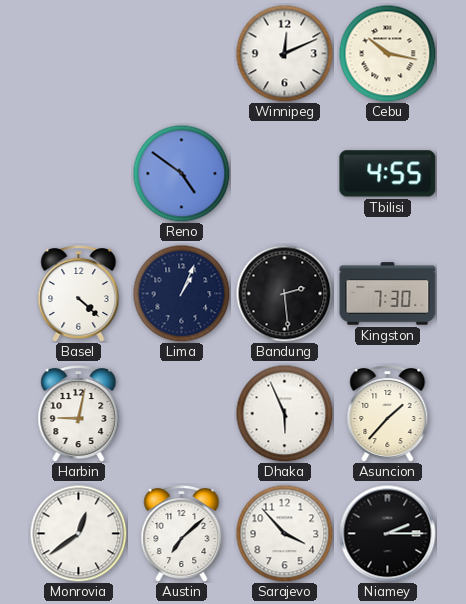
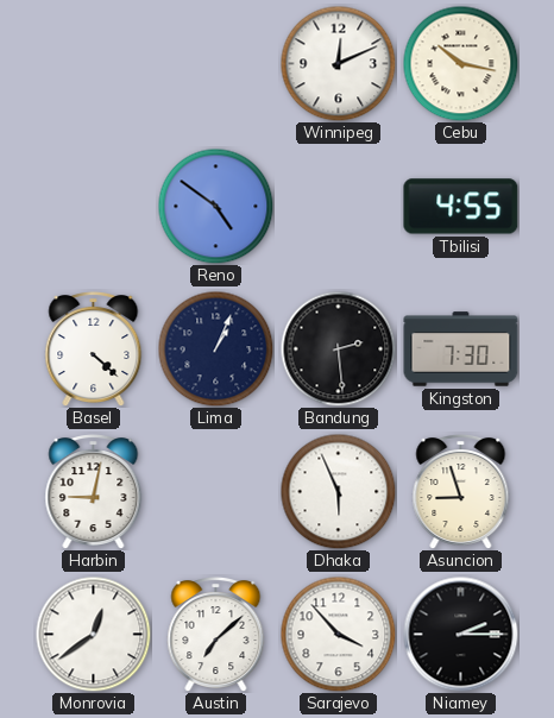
Asuncion: 1:37 -> 8:57 (461, 492)
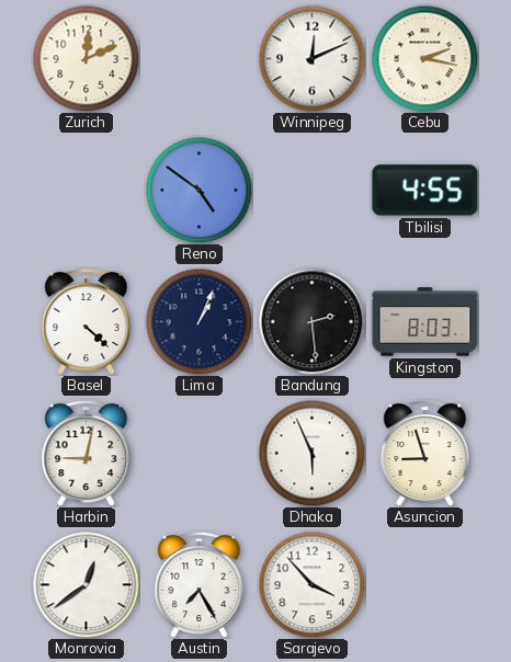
Zurich: none -> 12:11 (86, 58)
Cebu: 10:17 -> 2:17 (424, 58)
Kingston: 7:30 -> 8:03 (425, 322)
Austin: 7:08 -> 7:25 (200, 585)
Niamey: 2:15 -> none (461, 635)
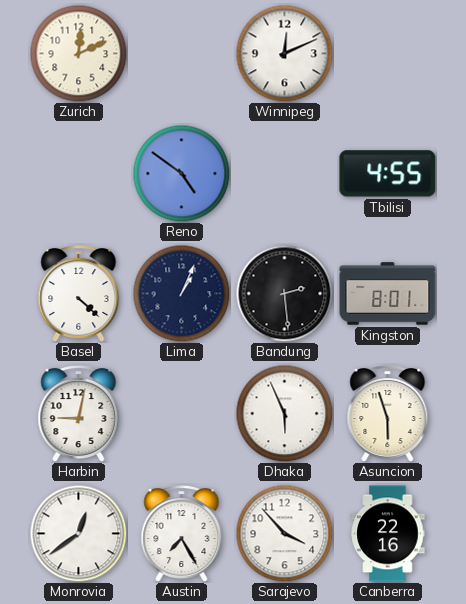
Cebu: 2:17 -> none (424, 58)
Kingston: 8:03 -> 8:01 (388, 294)
Asuncion: 8:57 -> 5:57 (388, 414)
Canberra: none -> 22:16 (388, 534)
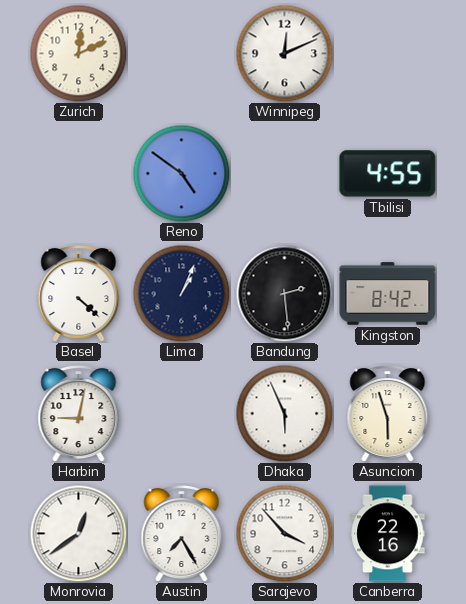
Kingston: 8:01 -> 8:42 (388, 294)
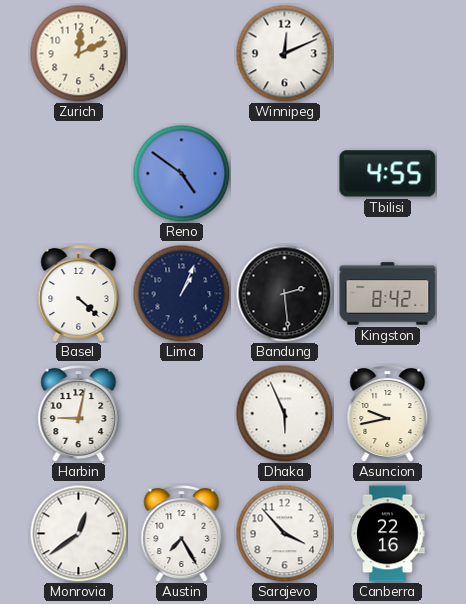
Asuncion: 5:57 -> 9:43 (388, 414)
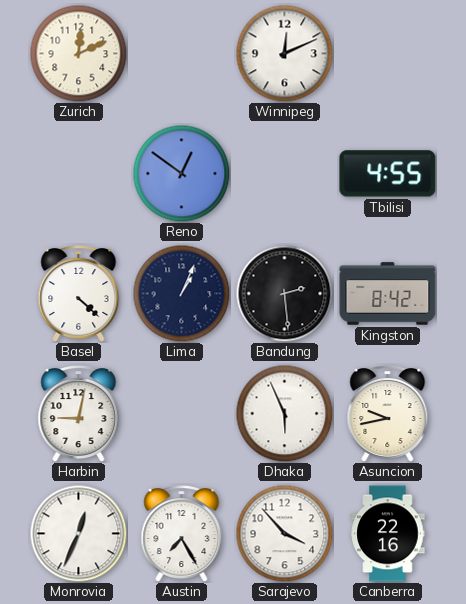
Reno: 4:51 -> 12:51 (181, 173)
Monrovia: 12:39 -> 12:34 (78, 533)
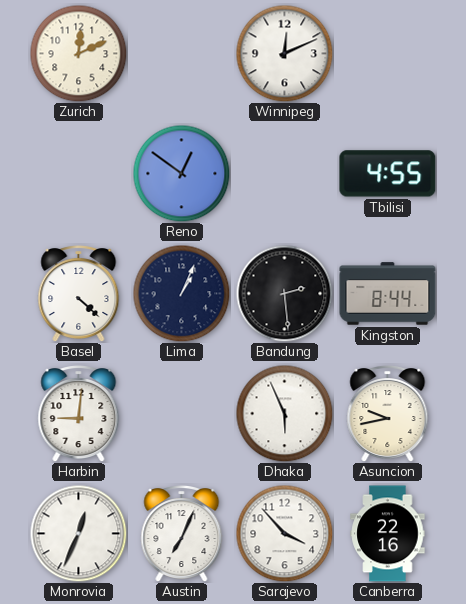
Kingston: 8:42 -> 8:44 (388, 294)
Harbin: 9:02 -> 9:01 (79, 414)
Austin: 7:25 -> 7:04 (182, 534)
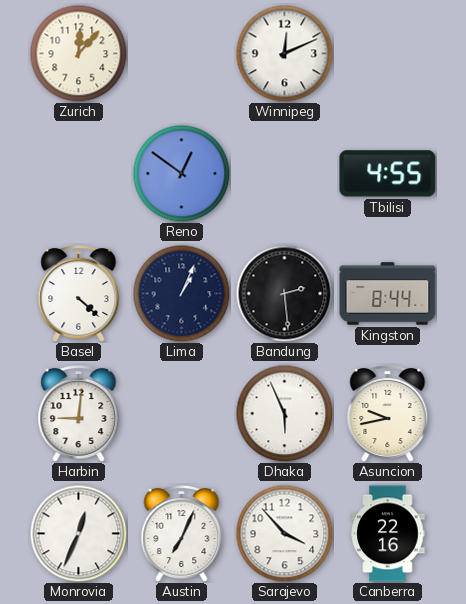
Zurich: 12:11 -> 12:07 (78, 53)
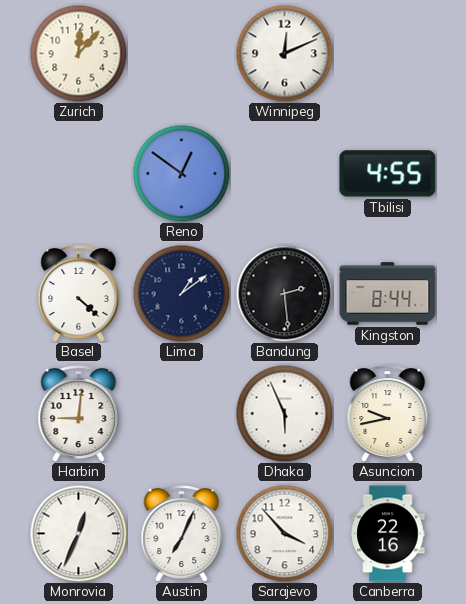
Lima: 1:04 -> 1:09 (181, 293)
